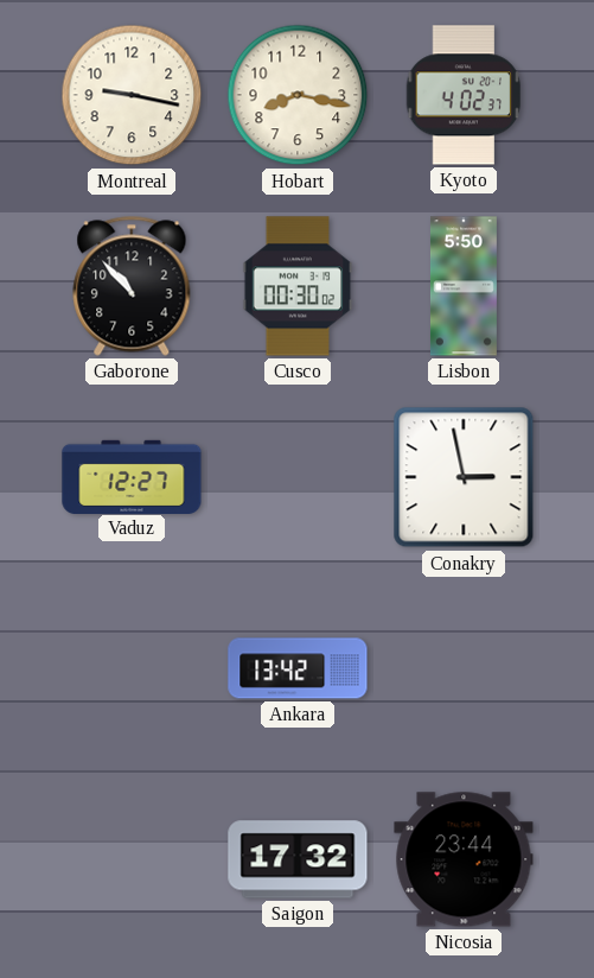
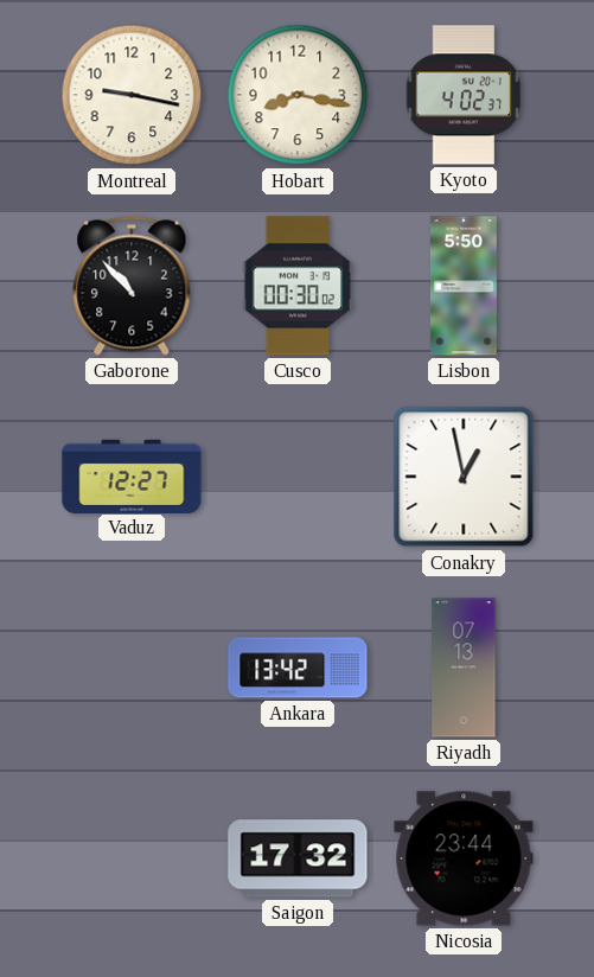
Conakry: 2:58 -> 12:58 (464, 477)
Riyadh: none -> 07:13 (464, 668)
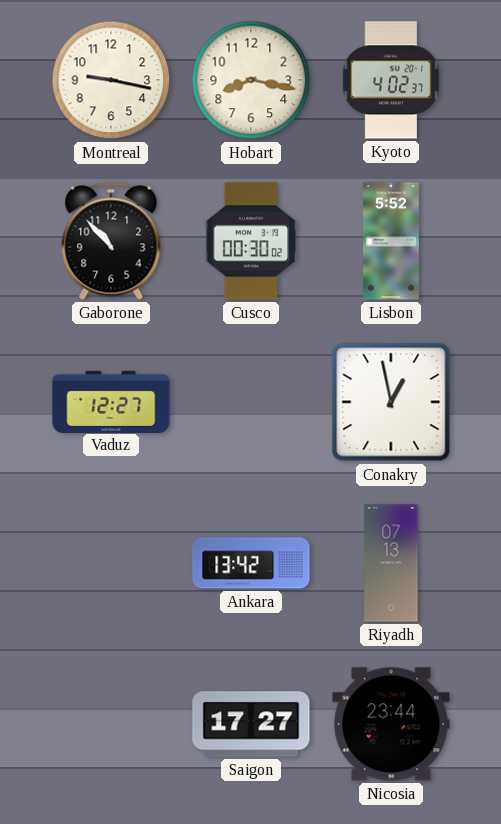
Lisbon: 5:50 -> 5:52 (391, 241)
Saigon: 17:32 -> 17:27 (251, 724)
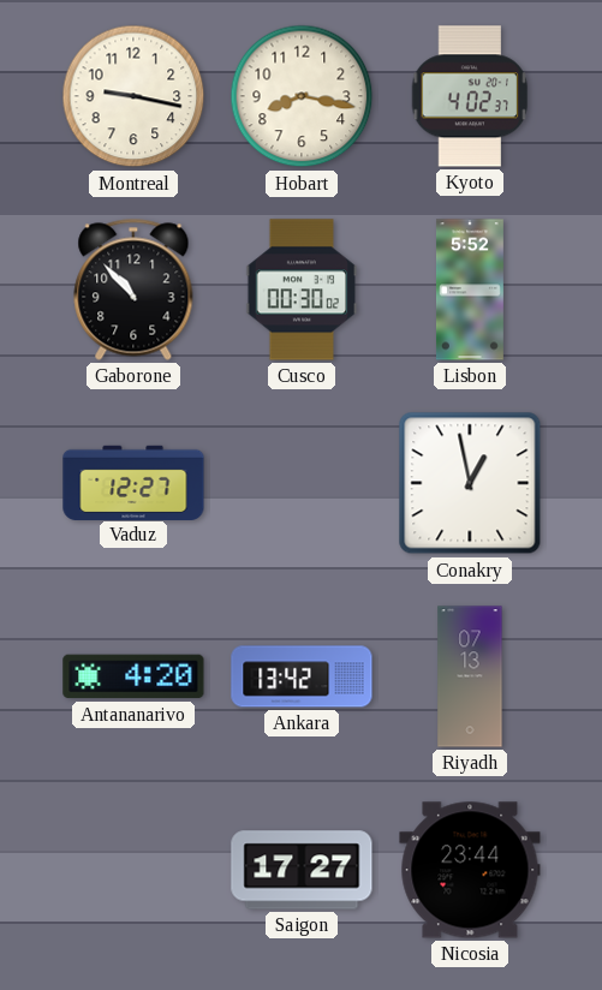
Antananarivo: none -> 4:20 (133, 676)
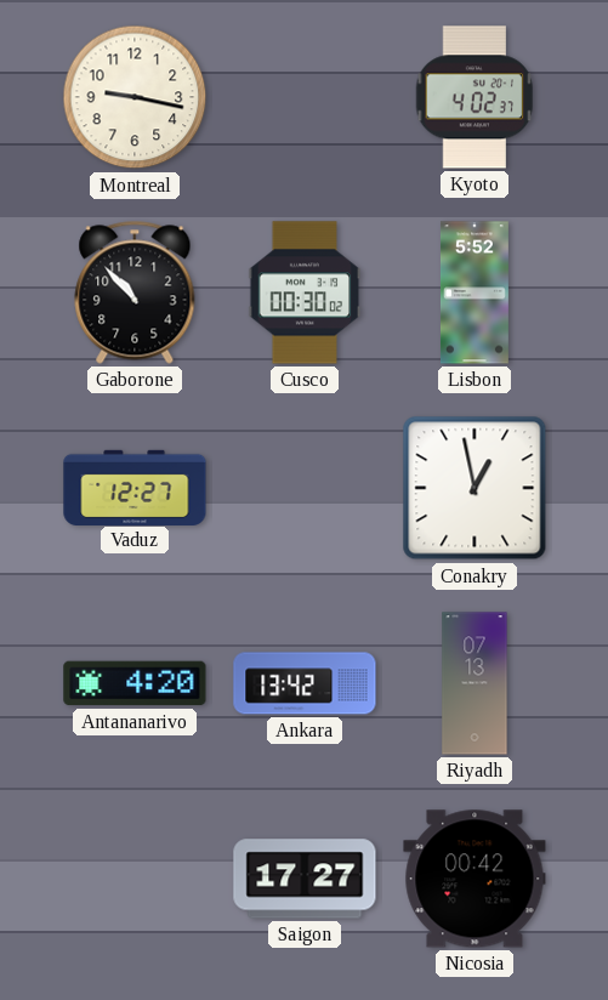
Hobart: 8:17 -> none (302, 96)
Nicosia: 23:44 -> 00:42 (475, 879)
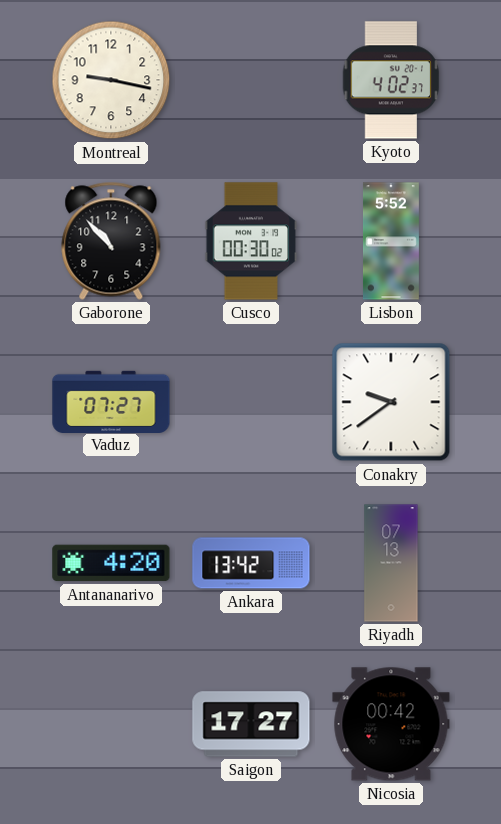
Vaduz: 12:27 -> 07:27 (111, 401)
Conakry: 12:58 -> 9:39 (391, 402)
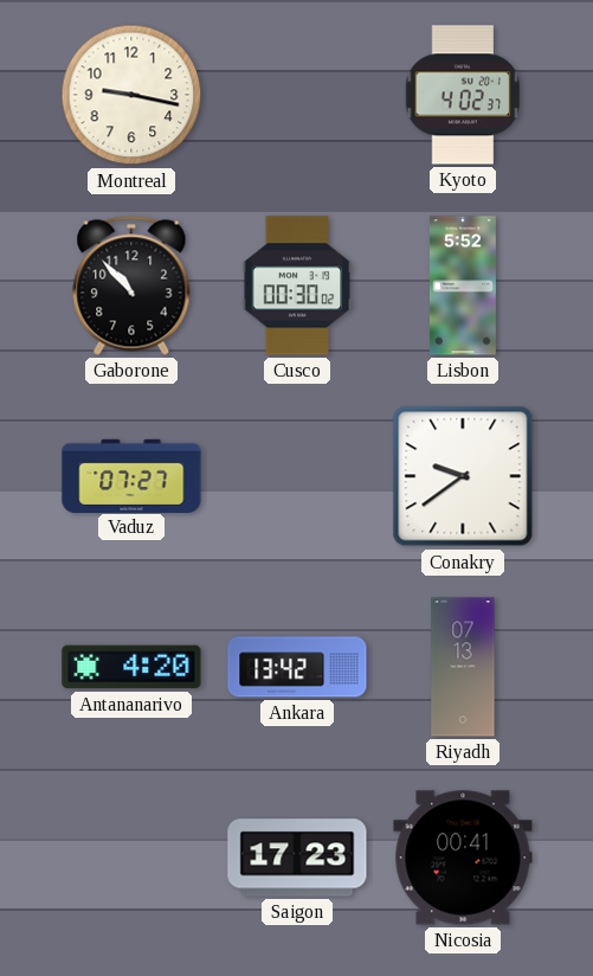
Saigon: 17:27 -> 17:23 (297, 858)
Nicosia: 00:42 -> 00:41 (463, 858)
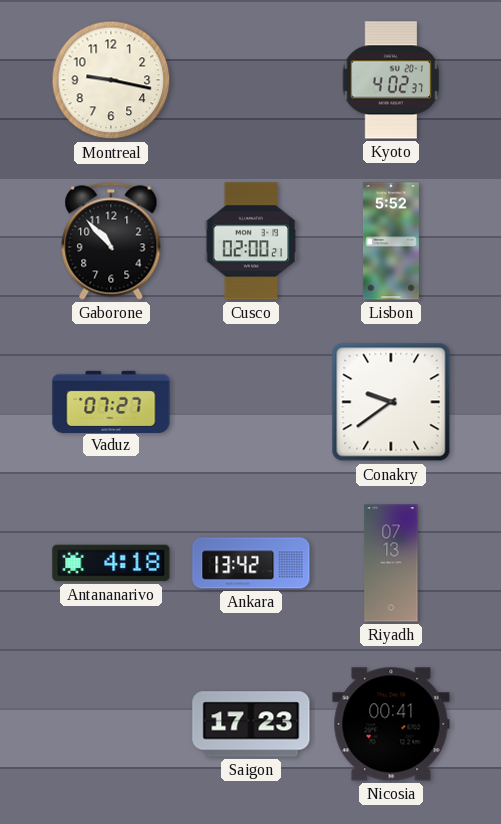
Cusco: 00:30 -> 02:00 (251, 241)
Antananarivo: 4:20 -> 4:18 (111, 563)
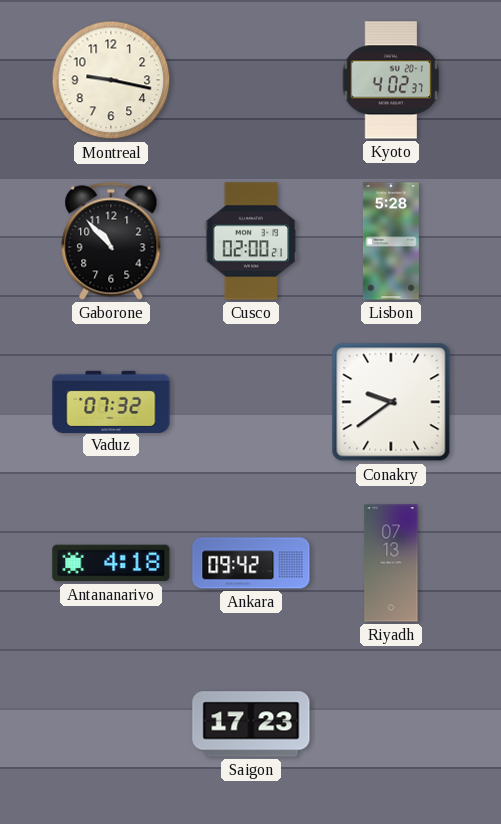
Lisbon: 5:52 -> 5:28 (391, 241)
Vaduz: 07:27 -> 07:32 (111, 401)
Ankara: 13:42 -> 09:42 (251, 563)
Nicosia: 00:41 -> none (391, 724)
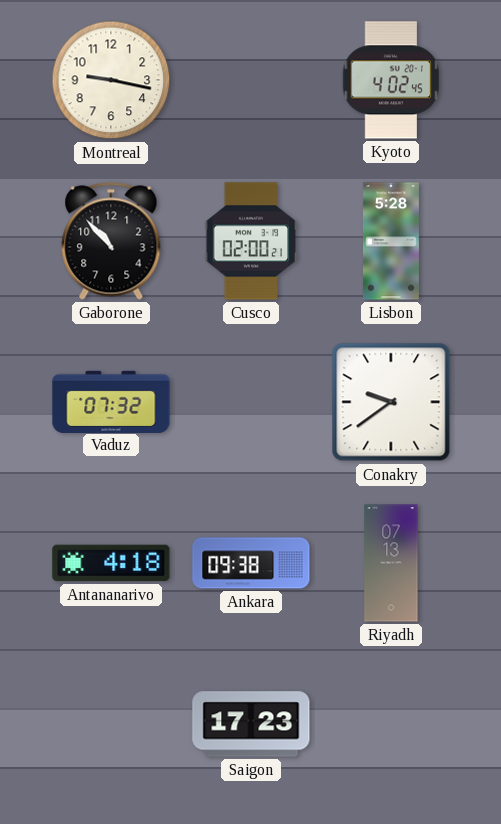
Kyoto: 4:02:37 -> 4:02:45 (391, 80)
Ankara: 09:42 -> 09:38 (251, 563)
